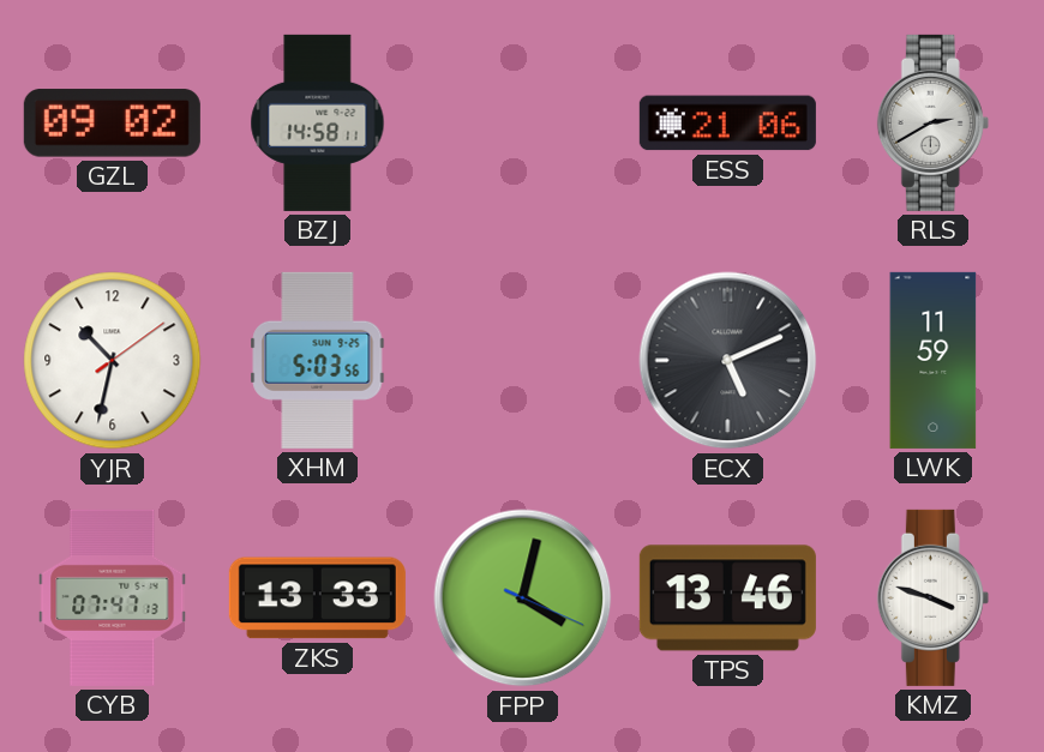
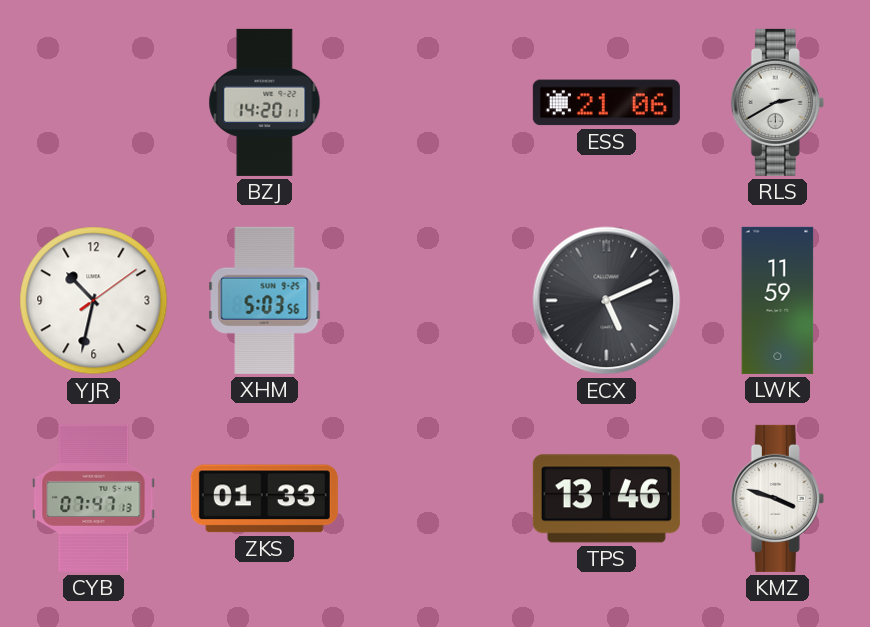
GZL: 09:02 -> none (112, 124)
BZJ: 14:58 -> 14:20 (265, 102)
ZKS: 13:33 -> 01:33 (264, 499)
FPP: 4:02 -> none (523, 598)
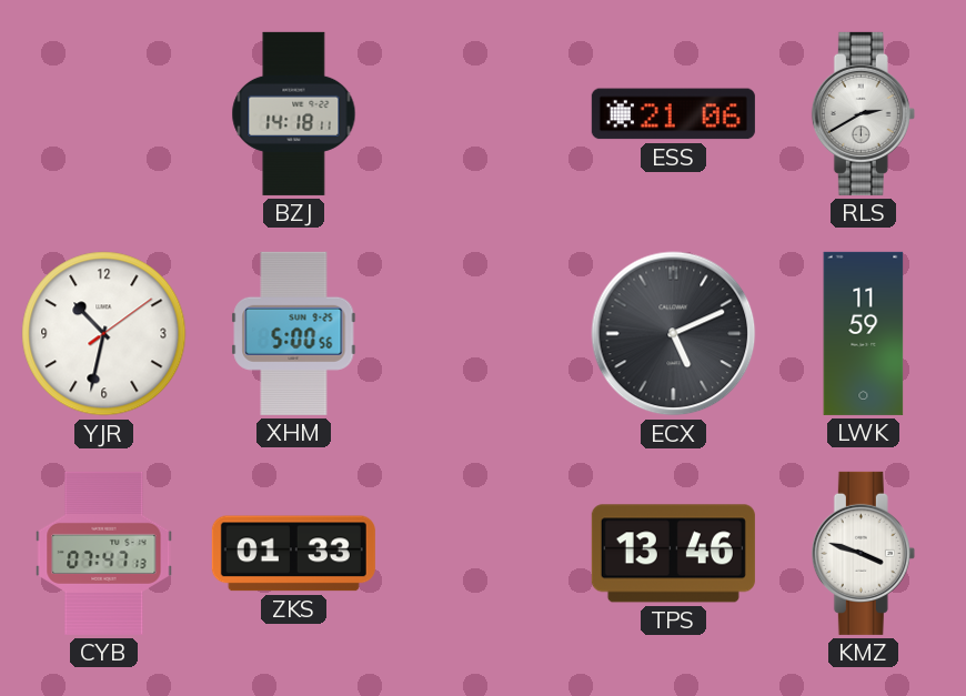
BZJ: 14:20 -> 14:18 (294, 113)
XHM: 5:03 -> 5:00 (294, 333)
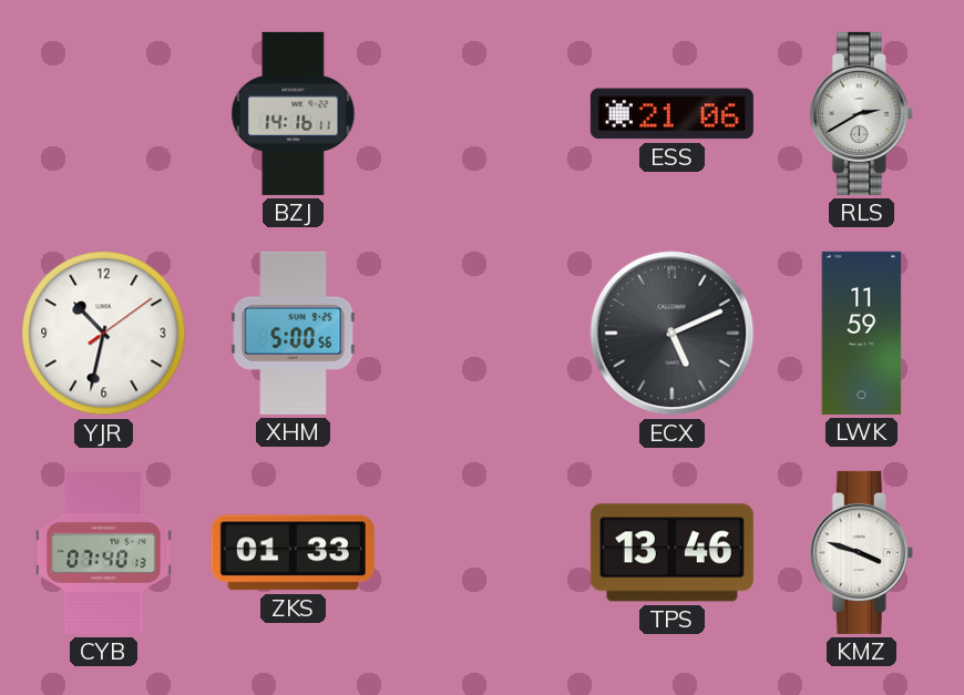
BZJ: 14:18 -> 14:16 (294, 113)
CYB: 07:47 -> 07:40 (104, 552)
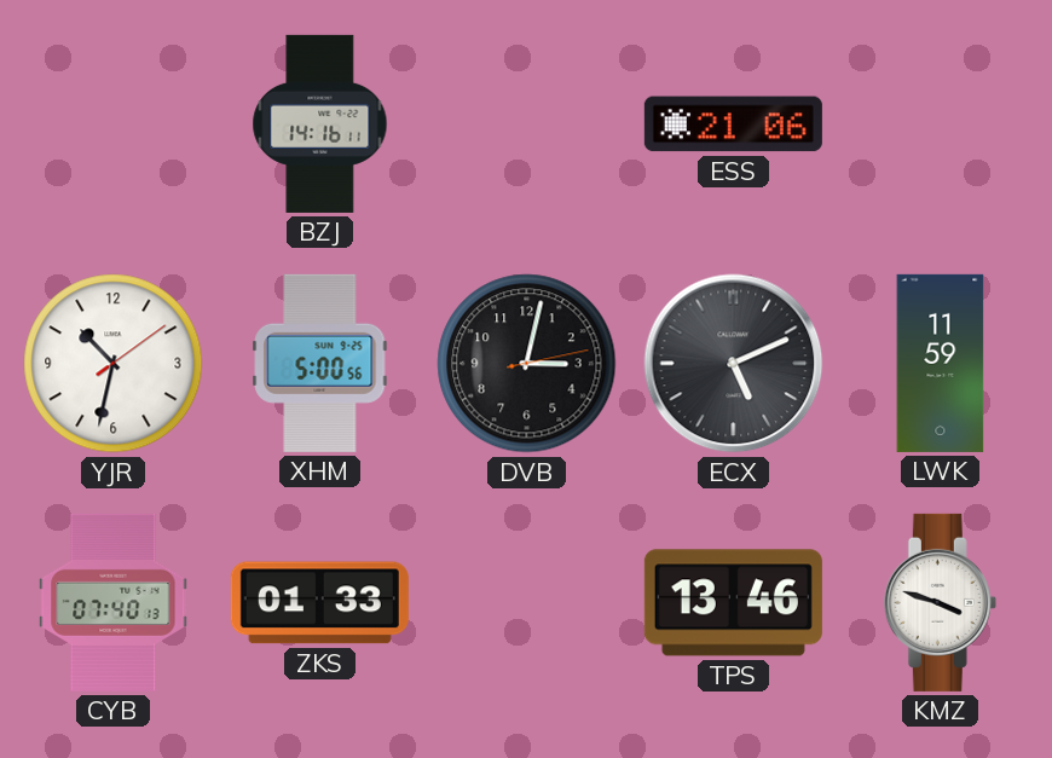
RLS: 2:40 -> none (861, 113)
DVB: none -> 3:02 (527, 364)
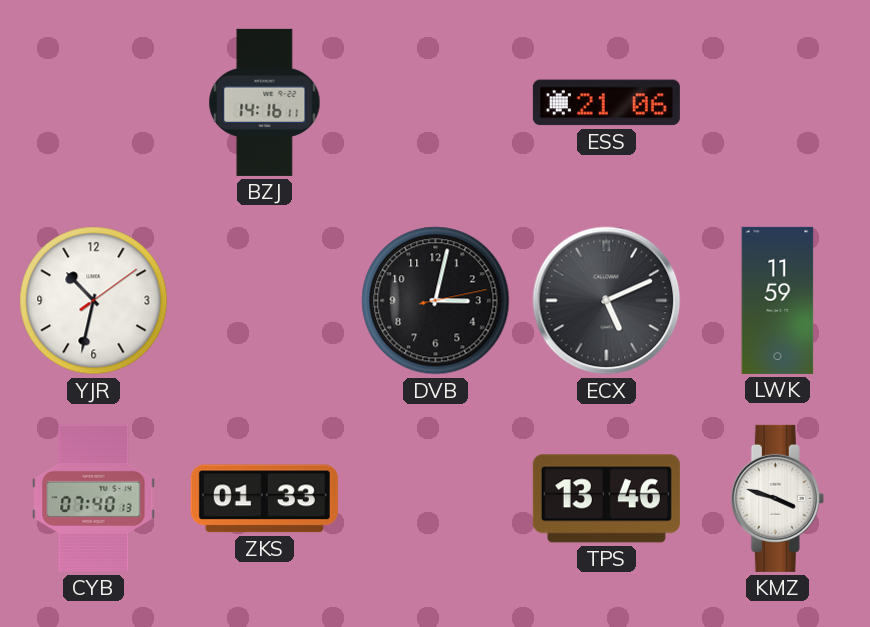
XHM: 5:00 -> none (320, 363)
